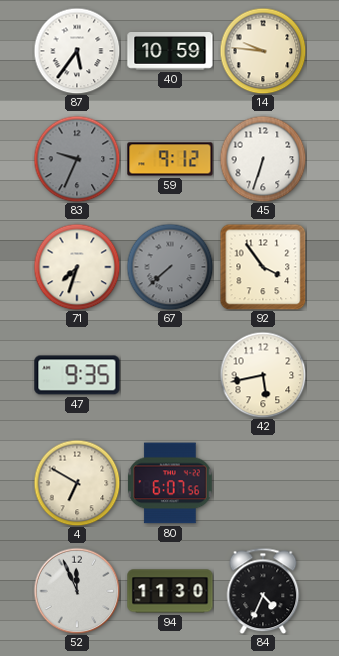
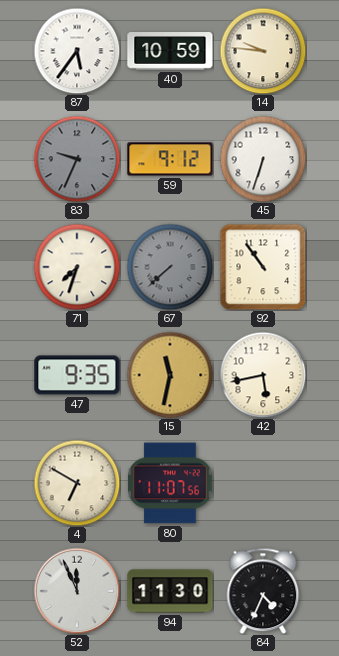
92: 3:54 -> 10:54 (263, 267)
15: none -> 11:32 (170, 375)
80: 6:07 -> 11:07 (171, 483)
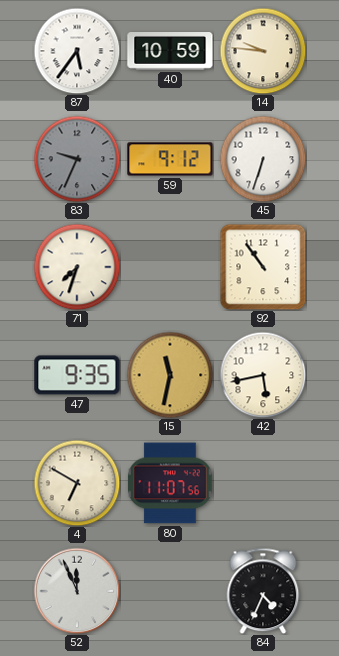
67: 7:38 -> none (170, 267)
94: 11:30 -> none (170, 591)
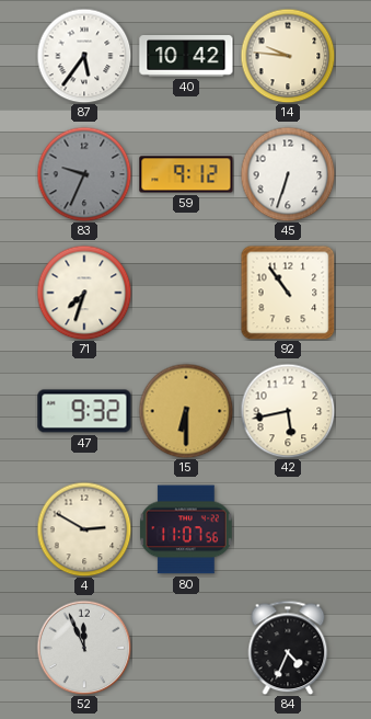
40: 10:59 -> 10:42 (186, 57)
47: 9:35 -> 9:32 (84, 411)
15: 11:32 -> 6:30 (186, 411)
4: 6:50 -> 2:50 (84, 529)
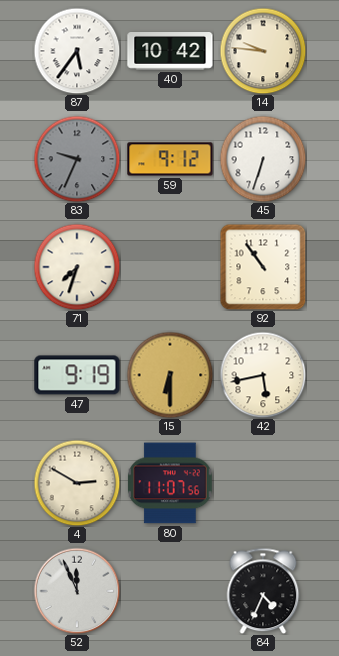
47: 9:32 -> 9:19 (77, 375)
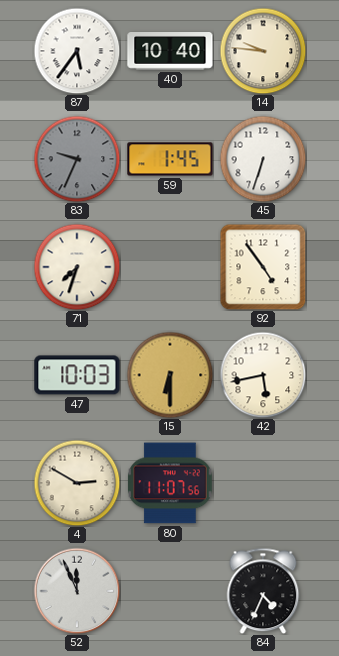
40: 10:42 -> 10:40 (170, 52)
59: 9:12 -> 1:45 (170, 159)
92: 10:54 -> 4:54 (263, 267)
47: 9:19 -> 10:03 (77, 375)
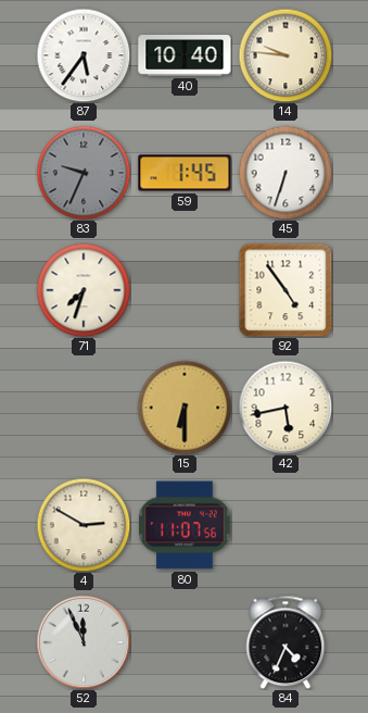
47: 10:03 -> none (77, 375)
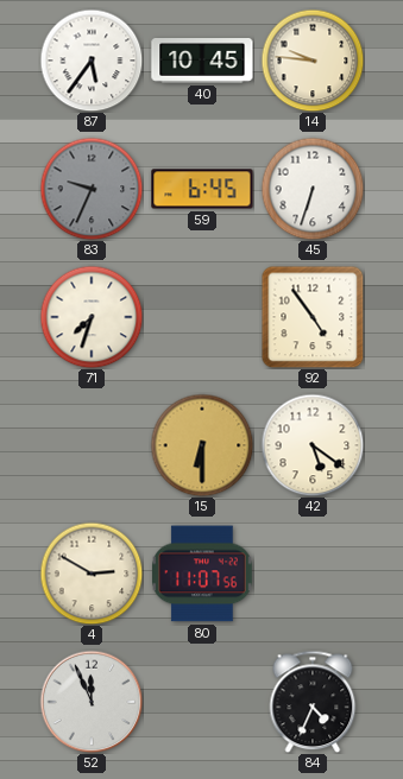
40: 10:40 -> 10:45 (202, 62)
59: 1:45 -> 6:45 (202, 189)
42: 5:43 -> 5:21 (313, 445)
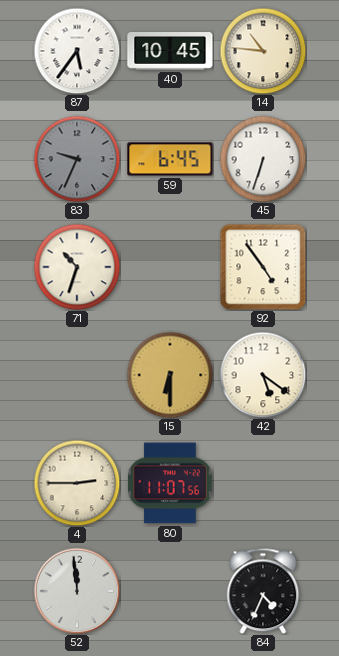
14: 9:46 -> 10:46 (263, 51)
71: 7:33 -> 10:33 (77, 267)
4: 2:50 -> 2:45 (77, 483)
52: 11:56 -> 11:59 (77, 591)
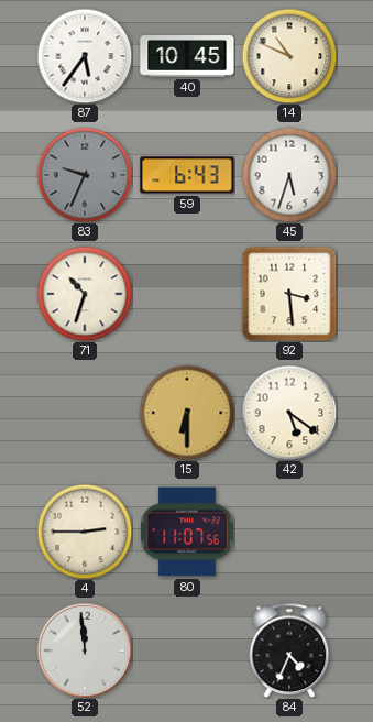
14: 10:46 -> 10:49 (289, 56)
59: 6:45 -> 6:43 (187, 175)
45: 6:33 -> 5:33 (289, 175)
92: 4:54 -> 3:29 (289, 294)
